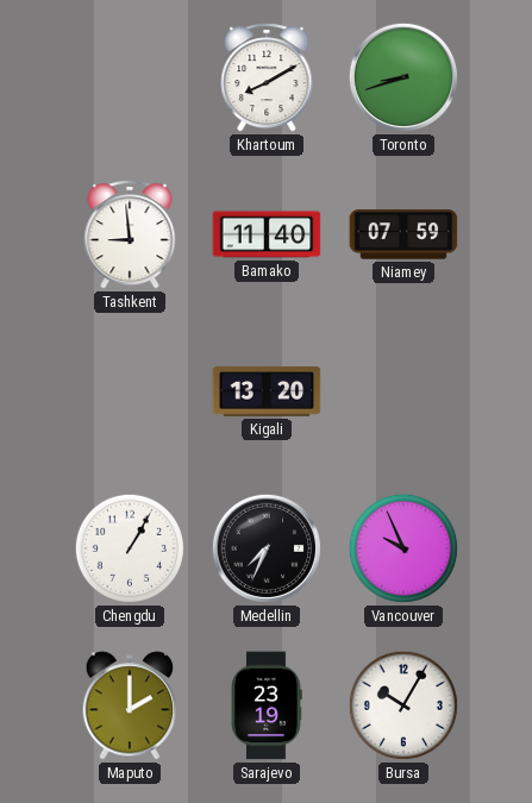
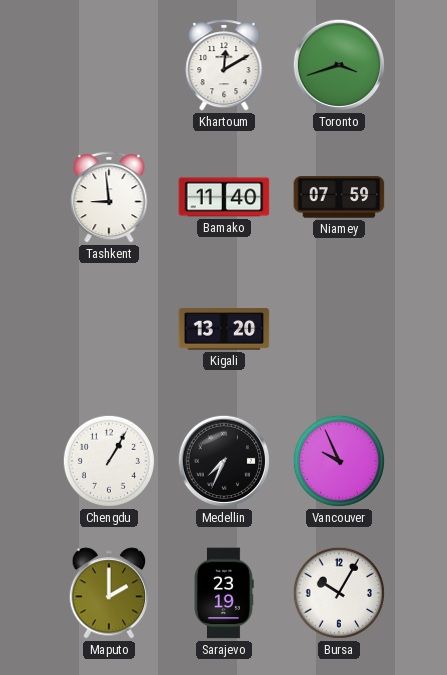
Khartoum: 8:10 -> 12:10 (224, 65)
Toronto: 8:42 -> 3:42 (339, 65)
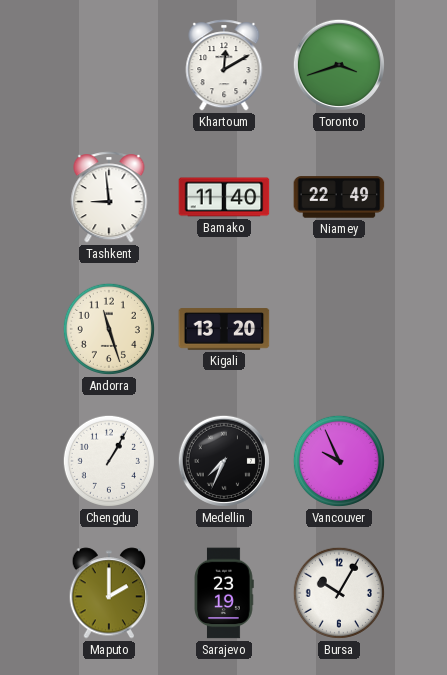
Niamey: 07:59 -> 22:49 (339, 197)
Andorra: none -> 11:27 (109, 329)
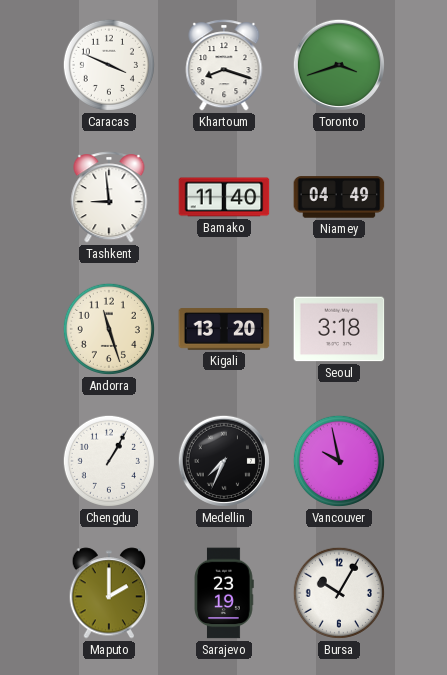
Caracas: none -> 3:49 (109, 65)
Khartoum: 12:10 -> 8:18 (224, 65)
Niamey: 22:49 -> 04:49 (339, 197)
Seoul: none -> 3:18 (339, 329)
Vancouver: 9:56 -> 9:58 (339, 461)
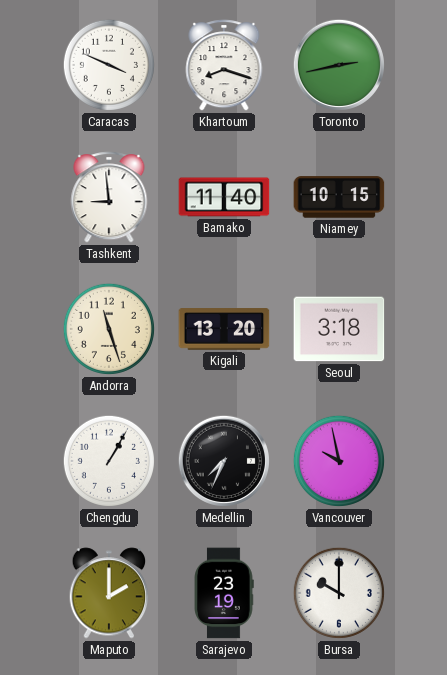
Toronto: 3:42 -> 2:43 (339, 65)
Niamey: 04:49 -> 10:15 (339, 197)
Bursa: 10:05 -> 10:00 (339, 593)
